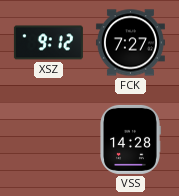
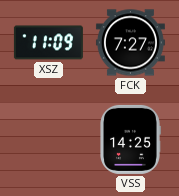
XSZ: 9:12 -> 11:09 (48, 43)
VSS: 14:28 -> 14:25 (130, 139)
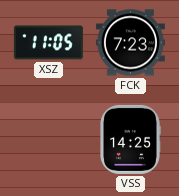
XSZ: 11:09 -> 11:05 (48, 43)
FCK: 7:27 -> 7:23 (130, 43)
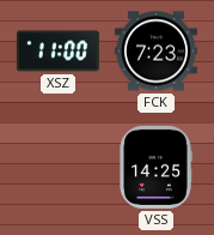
XSZ: 11:05 -> 11:00 (57, 52)
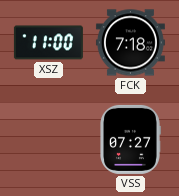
FCK: 7:23 -> 7:18 (130, 43)
VSS: 14:25 -> 07:27 (130, 139)
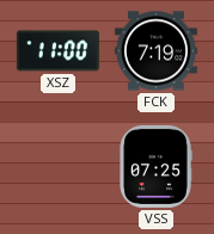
FCK: 7:18 -> 7:19 (155, 51)
VSS: 07:27 -> 07:25 (155, 166)
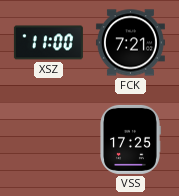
FCK: 7:19 -> 7:21 (130, 43)
VSS: 07:25 -> 17:25 (130, 139)
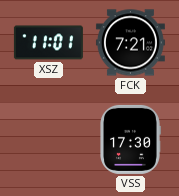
XSZ: 11:00 -> 11:01 (48, 43)
VSS: 17:25 -> 17:30 (130, 139)
